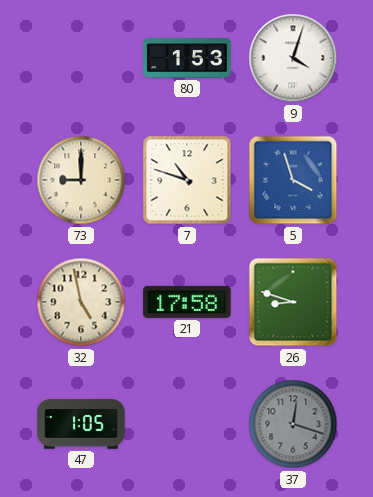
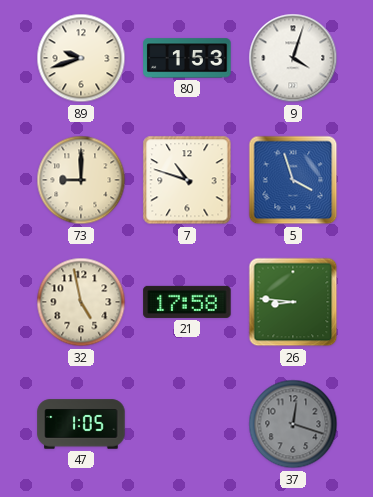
89: none -> 9:42 (81, 58)
26: 8:48 -> 8:46 (293, 302)
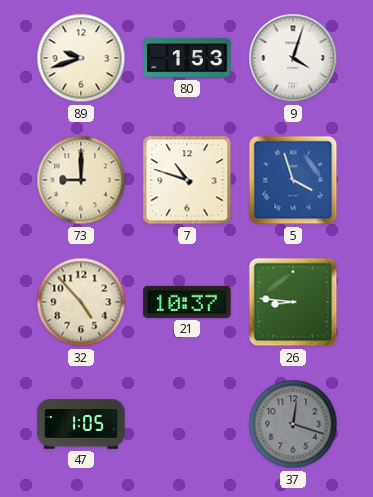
32: 4:58 -> 4:53 (81, 302)
21: 17:58 -> 10:37 (187, 302)
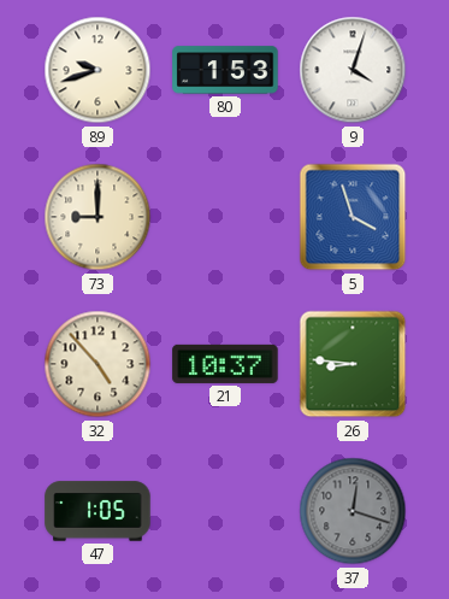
7: 10:48 -> none (187, 180)
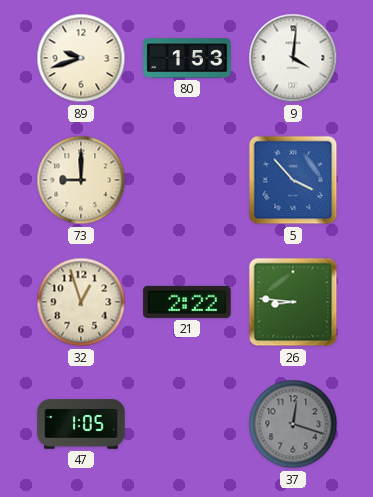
9: 4:03 -> 4:01 (293, 58)
5: 3:57 -> 3:53 (293, 180)
32: 4:53 -> 12:57 (81, 302)
21: 10:37 -> 2:22 (187, 302)
